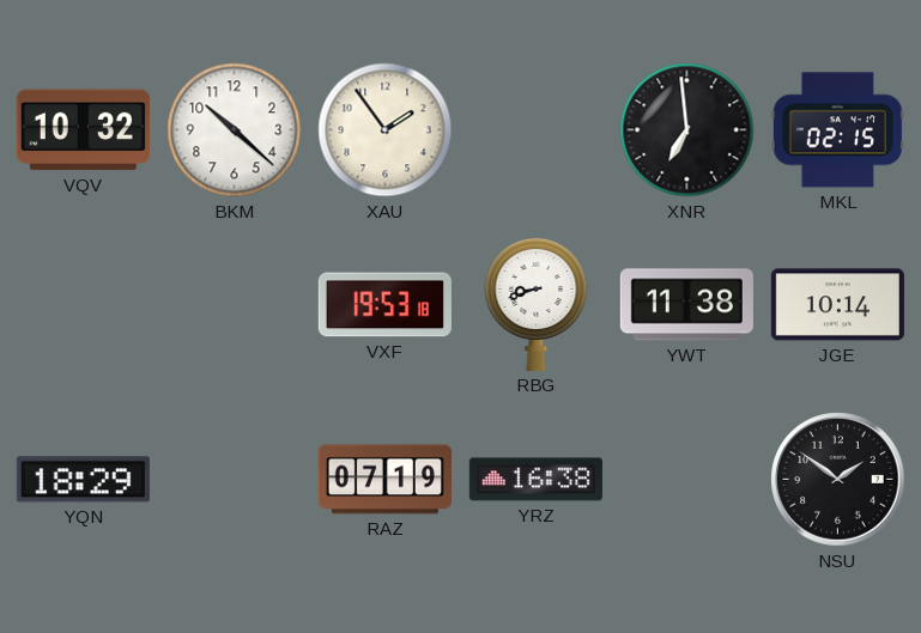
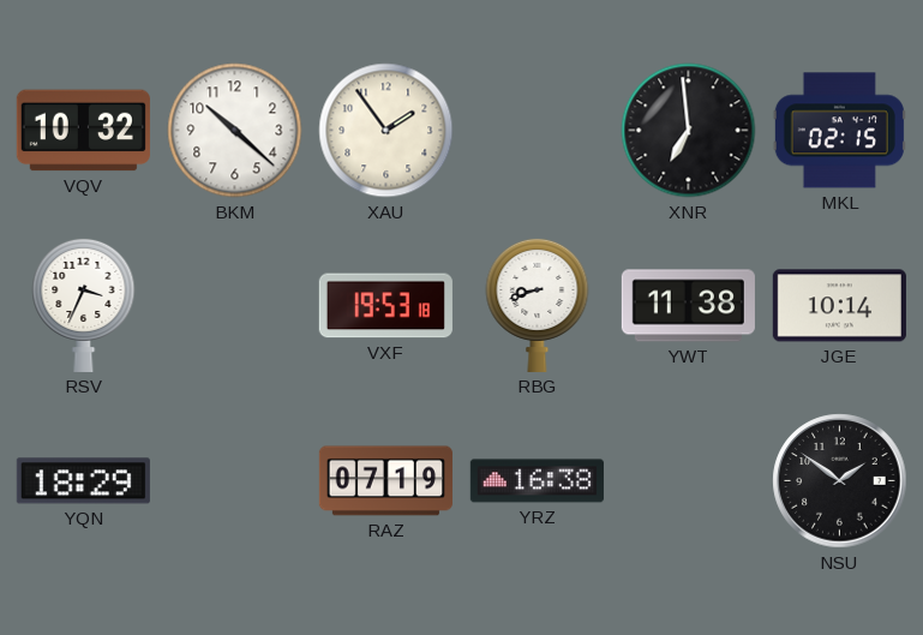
RSV: none -> 3:34 (84, 305)
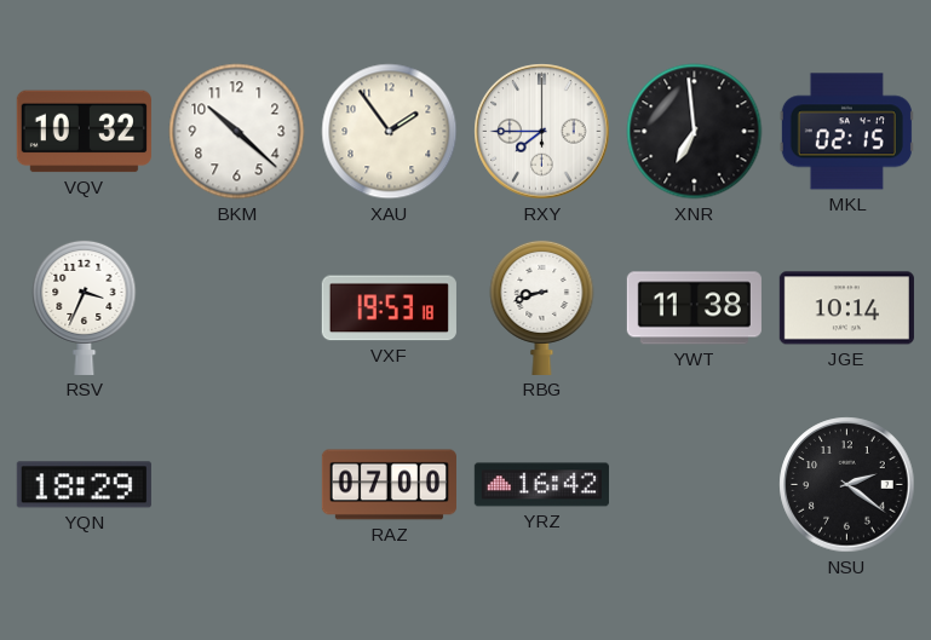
RXY: none -> 7:45 (542, 132)
RAZ: 07:19 -> 07:00 (389, 485)
YRZ: 16:38 -> 16:42 (541, 485)
NSU: 1:51 -> 2:21 (847, 485)
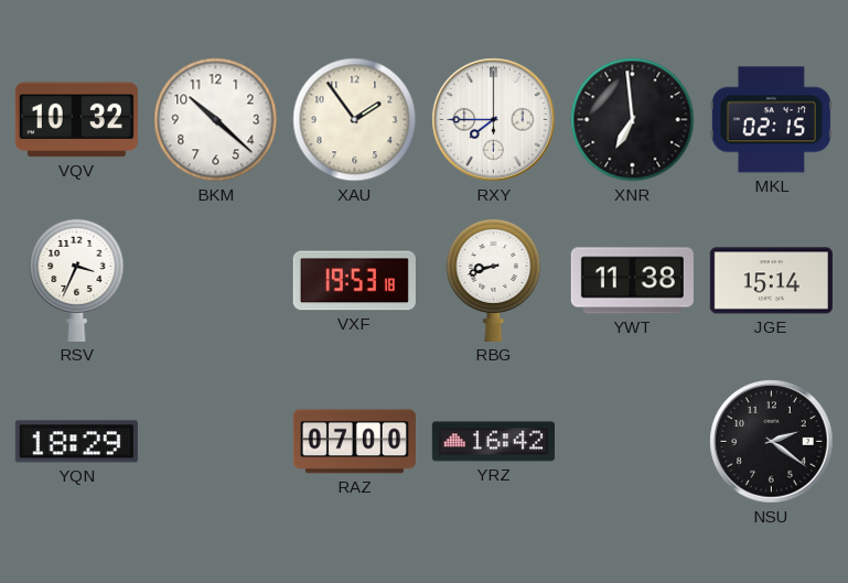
JGE: 10:14 -> 15:14 (771, 281)
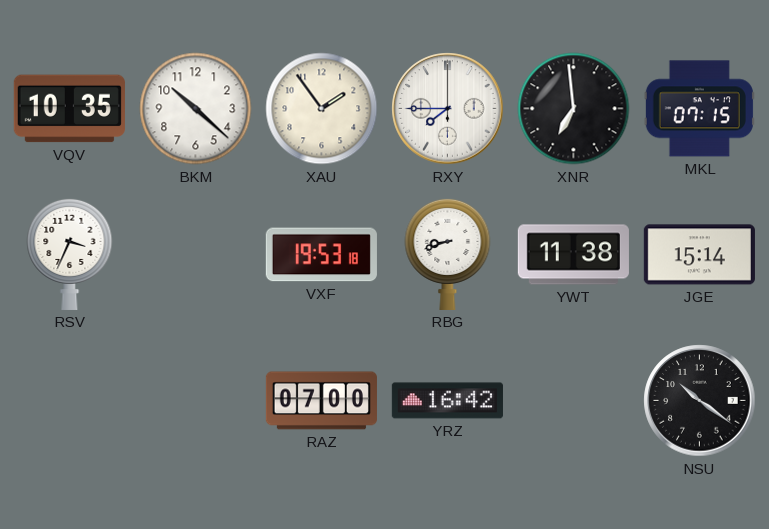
VQV: 10:32 -> 10:35 (69, 109)
MKL: 02:15 -> 07:15 (699, 109)
YQN: 18:29 -> none (76, 442)
NSU: 2:21 -> 10:21 (700, 401)
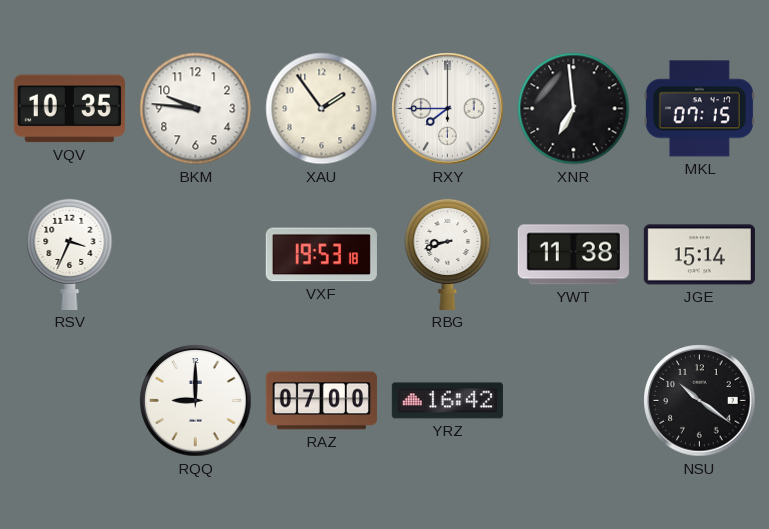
BKM: 10:22 -> 9:46 (196, 109)
RQQ: none -> 9:00 (196, 401)
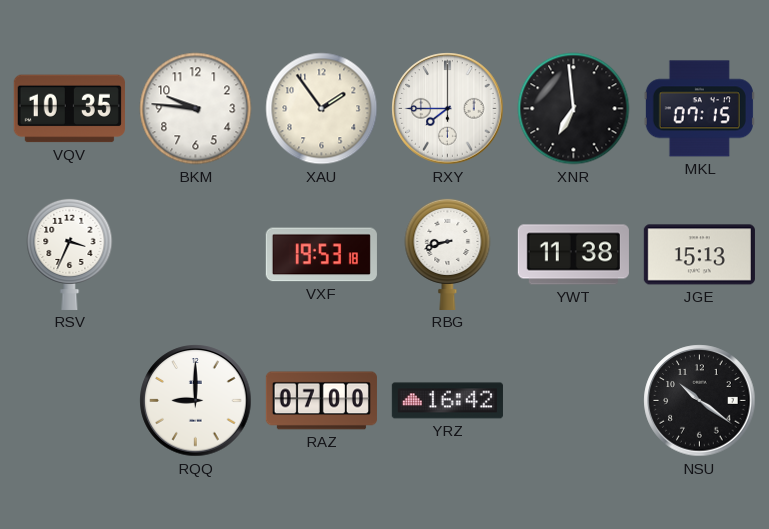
JGE: 15:14 -> 15:13 (699, 255)
